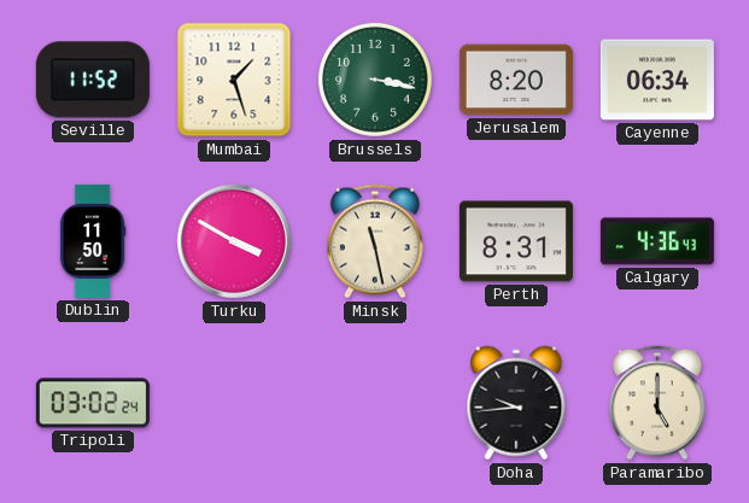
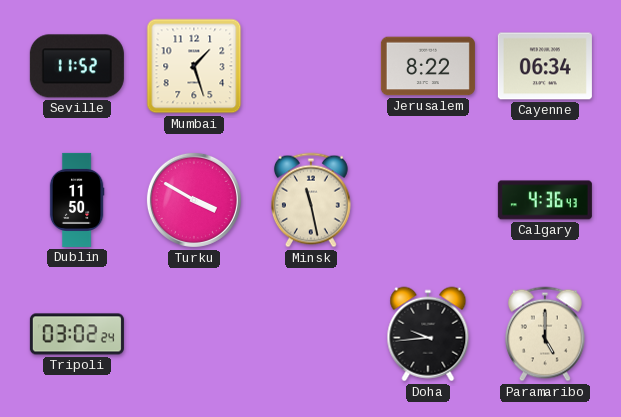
Brussels: 3:17 -> none (375, 80)
Jerusalem: 8:20 -> 8:22 (428, 66)
Perth: 8:31 -> none (516, 241)
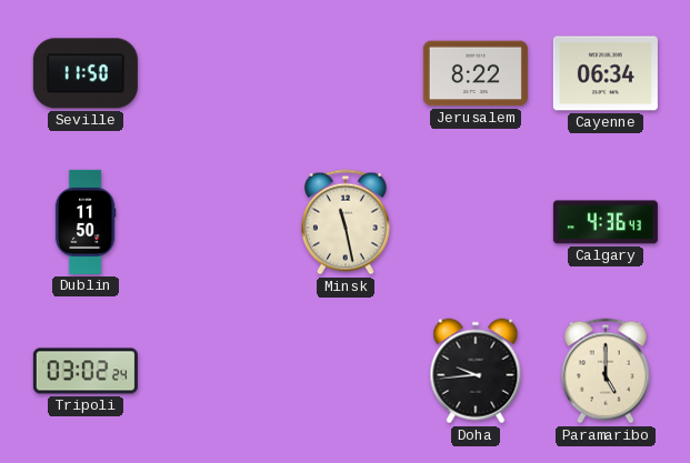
Seville: 11:52 -> 11:50 (86, 73)
Mumbai: 1:27 -> none (194, 66)
Turku: 3:50 -> none (194, 200)
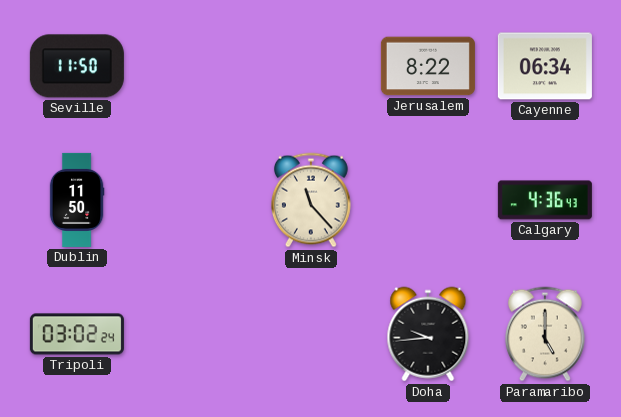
Minsk: 11:28 -> 11:23 (311, 200)
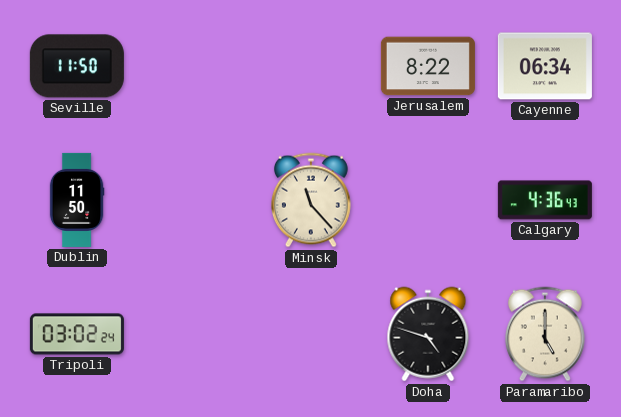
Doha: 9:44 -> 4:48 (428, 334)
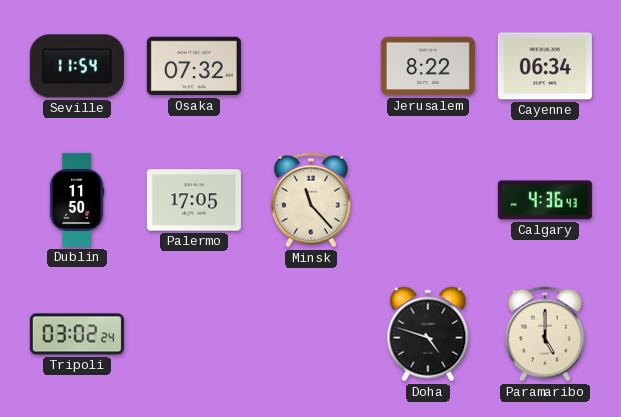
Seville: 11:50 -> 11:54 (77, 66)
Osaka: none -> 07:32 (194, 66)
Palermo: none -> 17:05 (194, 200)
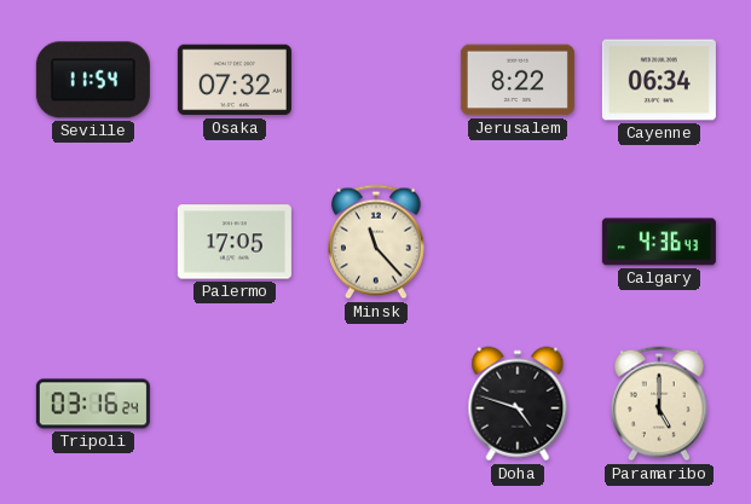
Dublin: 11:50 -> none (77, 200)
Tripoli: 03:02 -> 03:16 (93, 404)
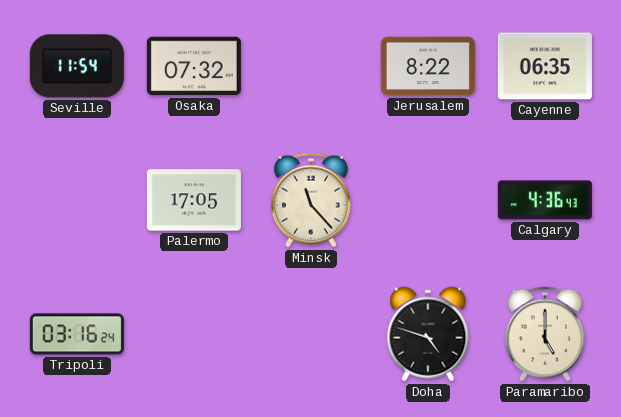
Cayenne: 06:34 -> 06:35 (545, 66)
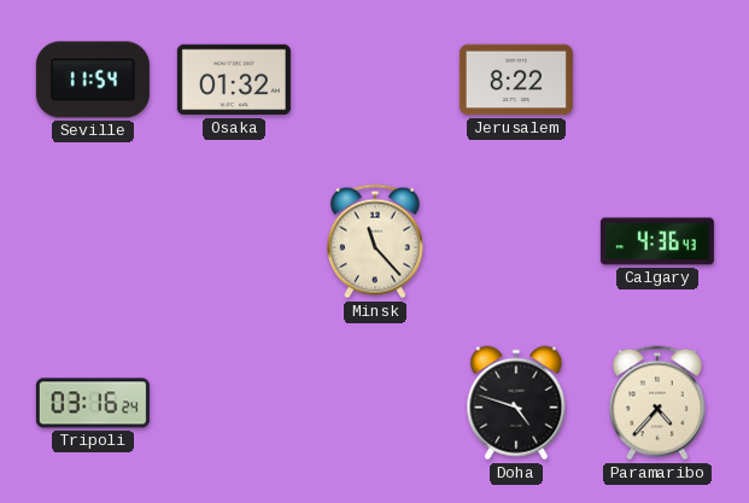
Osaka: 07:32 -> 01:32 (234, 80)
Cayenne: 06:35 -> none (545, 66)
Palermo: 17:05 -> none (194, 200)
Paramaribo: 5:00 -> 4:37 (657, 403)
